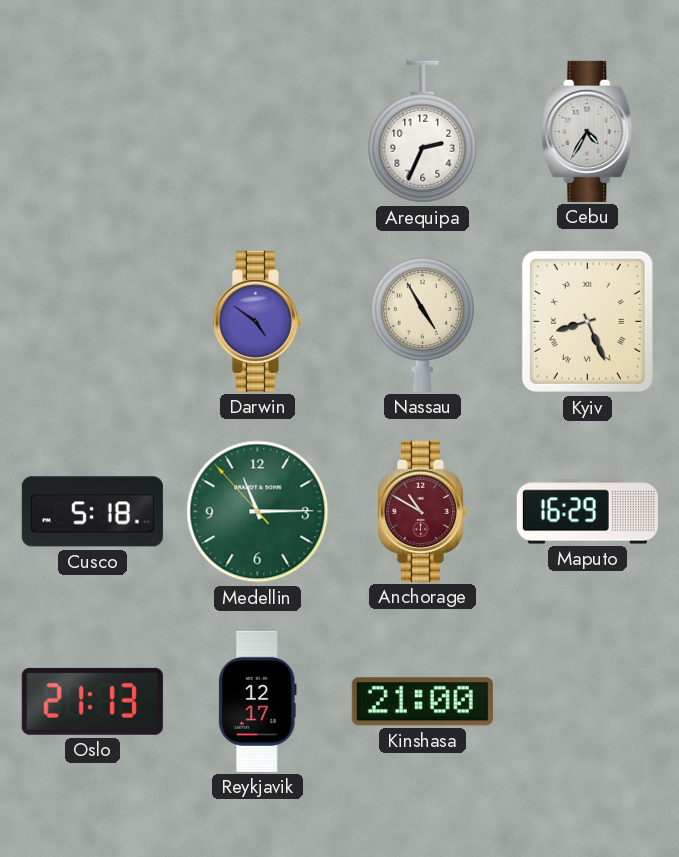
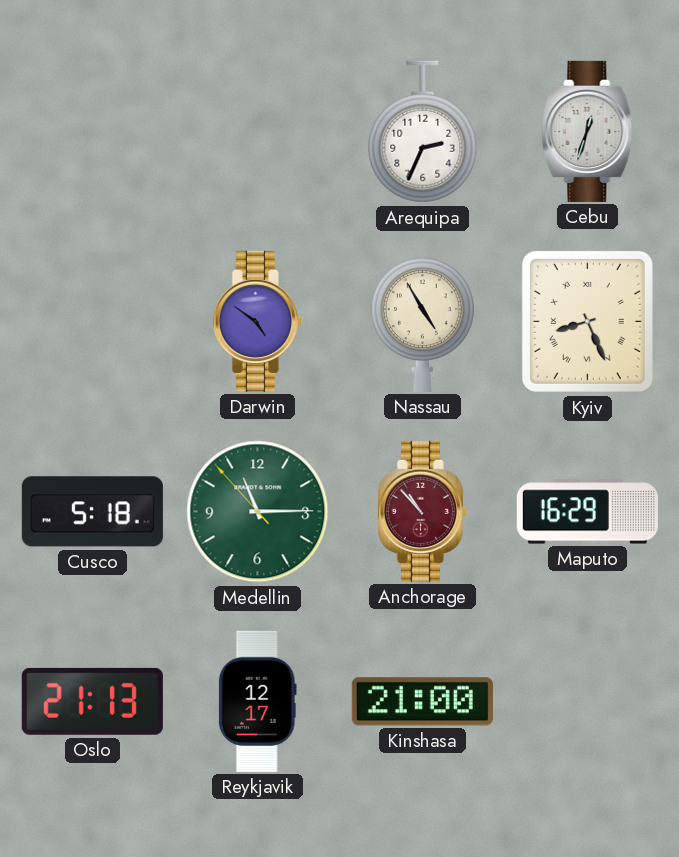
Cebu: 4:35 -> 12:33 (588, 131)
Anchorage: 10:50 -> 10:53 (422, 511)
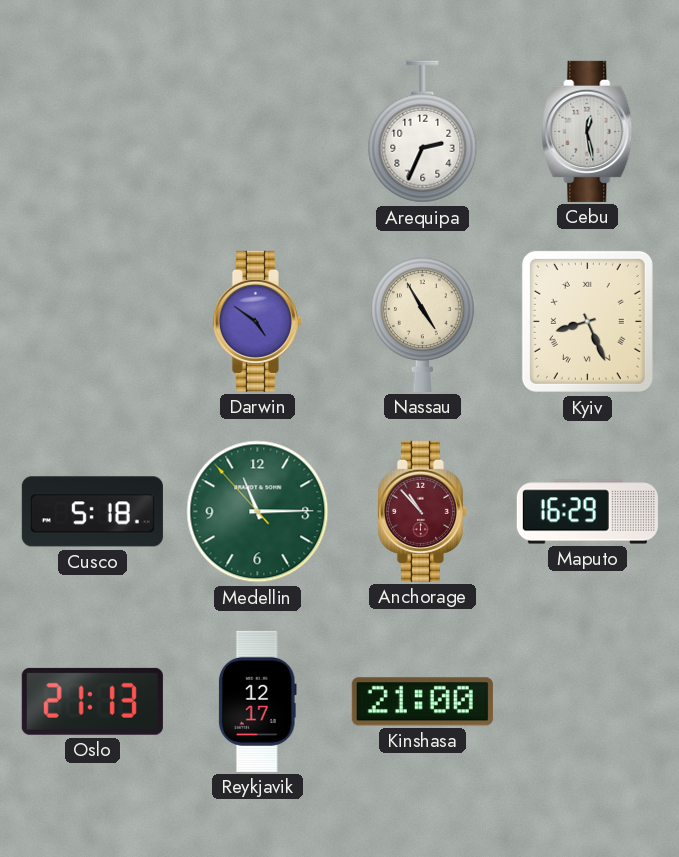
Cebu: 12:33 -> 12:28 (588, 131)
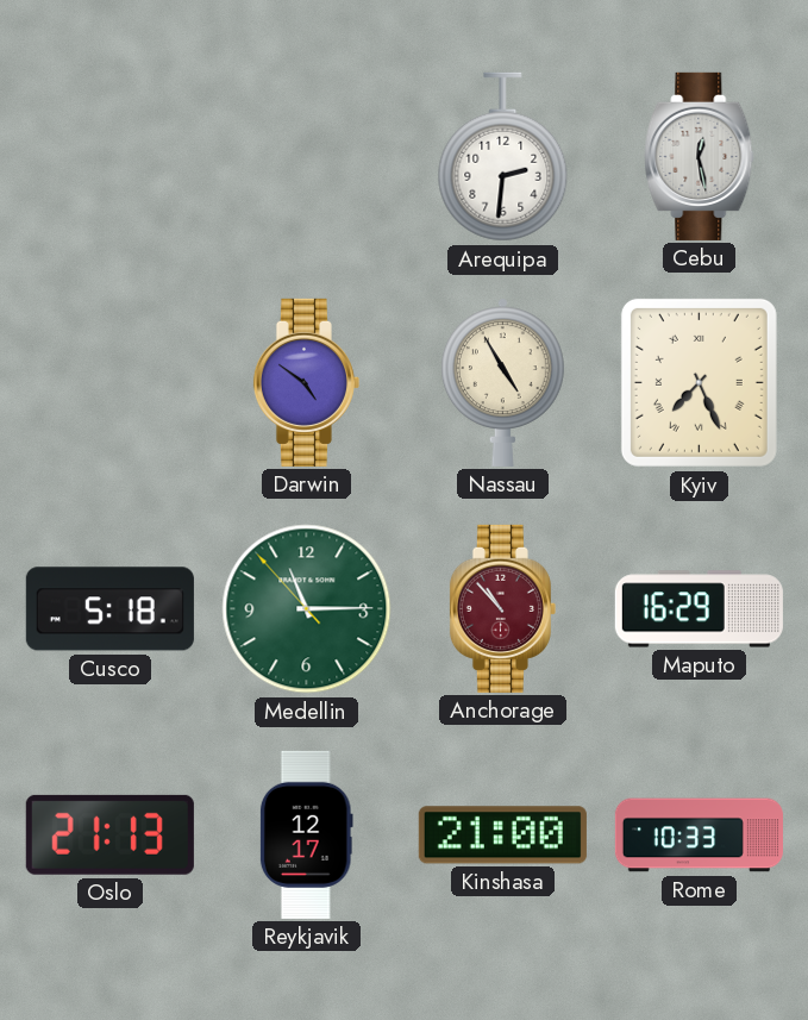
Arequipa: 2:34 -> 2:31 (503, 157)
Kyiv: 8:26 -> 7:26 (699, 382)
Rome: none -> 10:33 (699, 836)
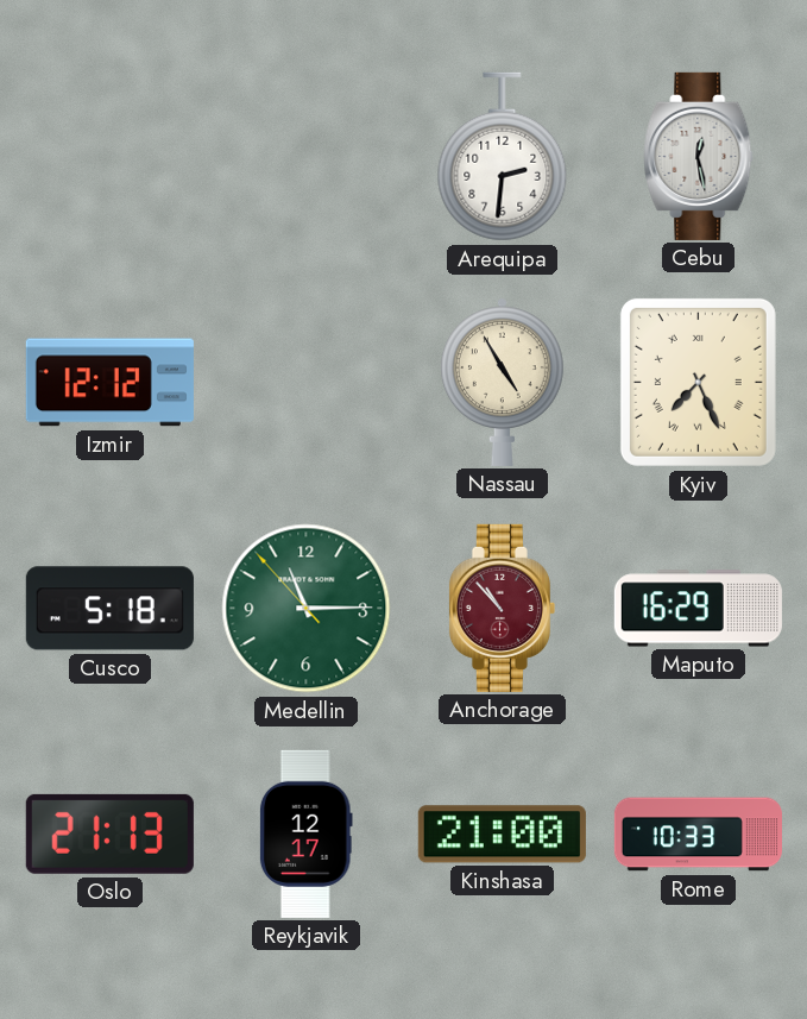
Izmir: none -> 12:12 (109, 383)
Darwin: 4:51 -> none (306, 382)
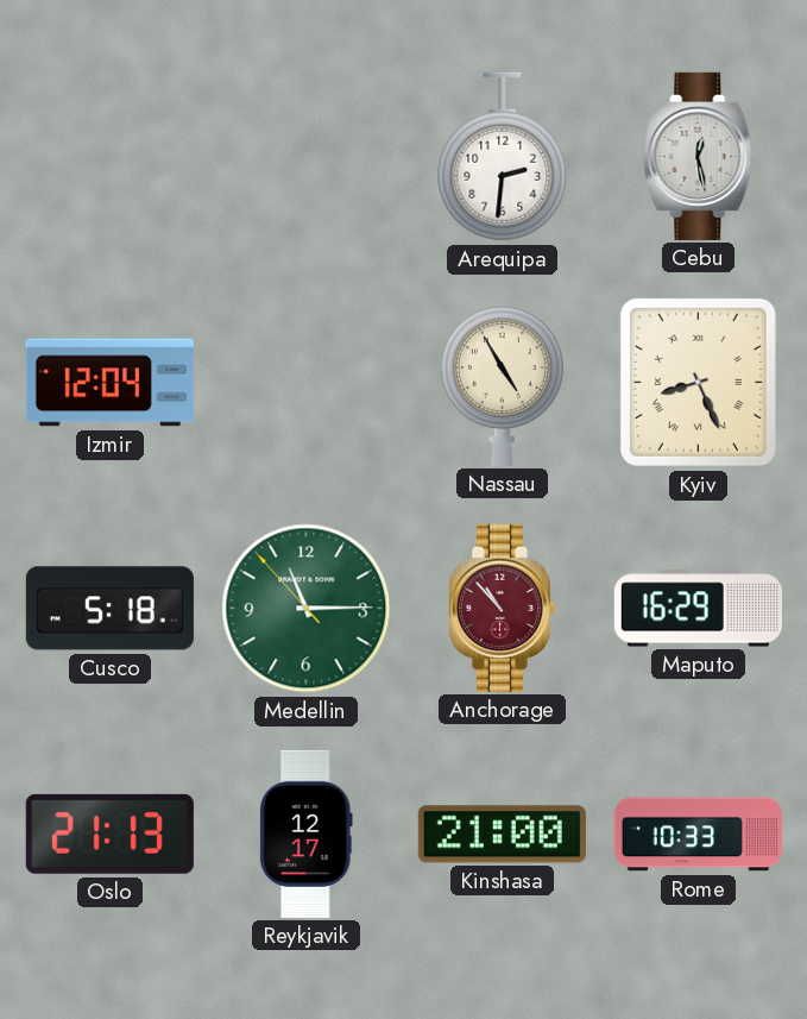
Izmir: 12:12 -> 12:04 (109, 383)
Kyiv: 7:26 -> 8:26 (698, 382)
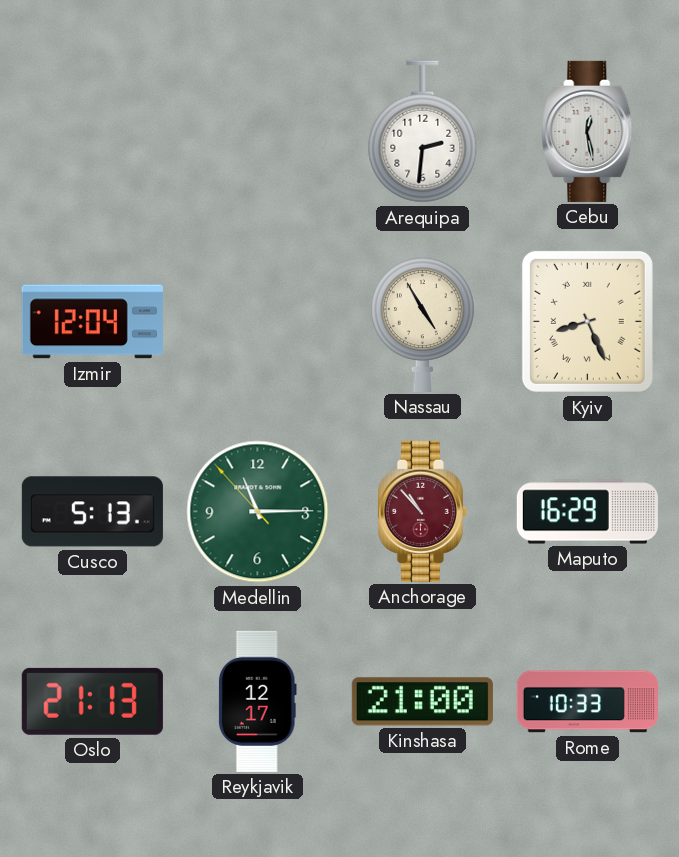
Cusco: 5:18 -> 5:13 (92, 512)
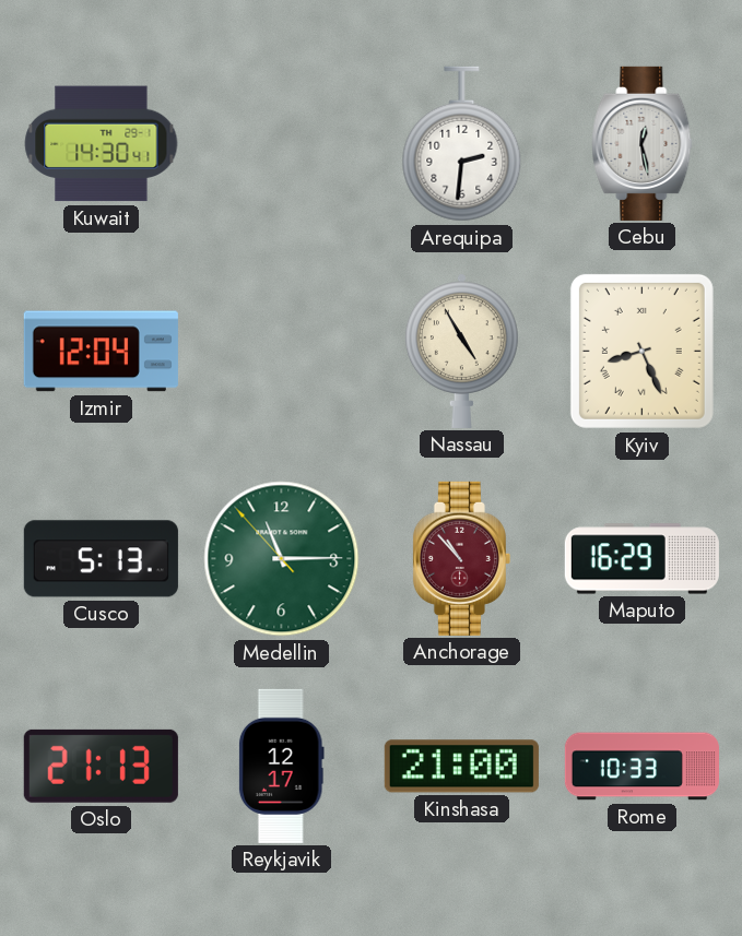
Kuwait: none -> 14:30 (102, 144)
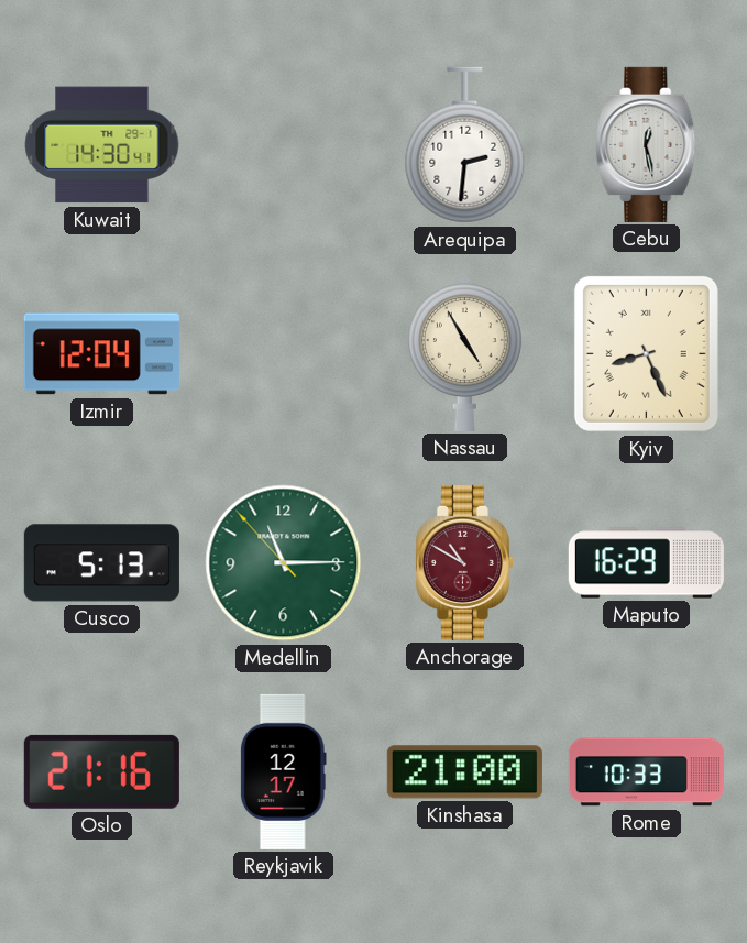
Anchorage: 10:53 -> 10:50 (464, 562)
Oslo: 21:13 -> 21:16 (101, 771)
